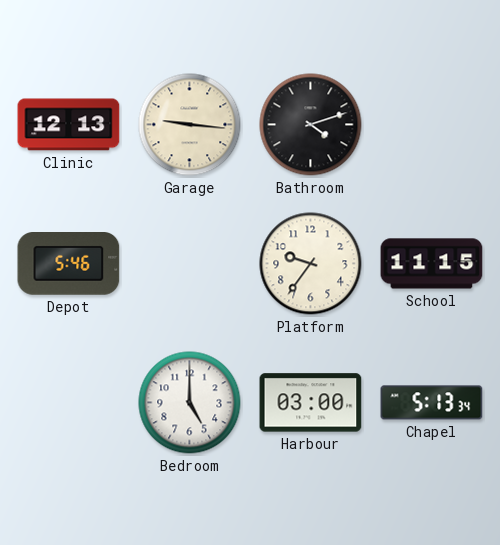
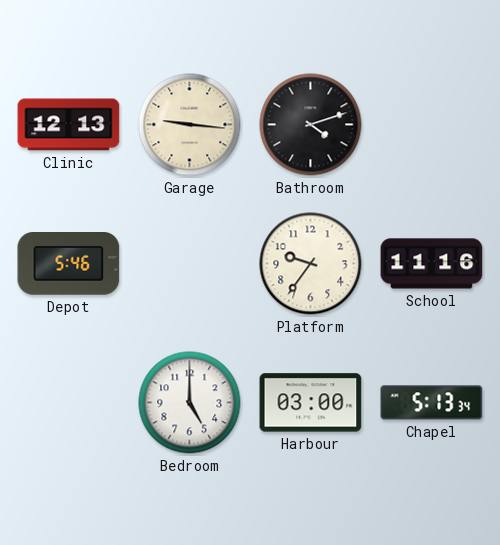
School: 11:15 -> 11:16 (432, 264)
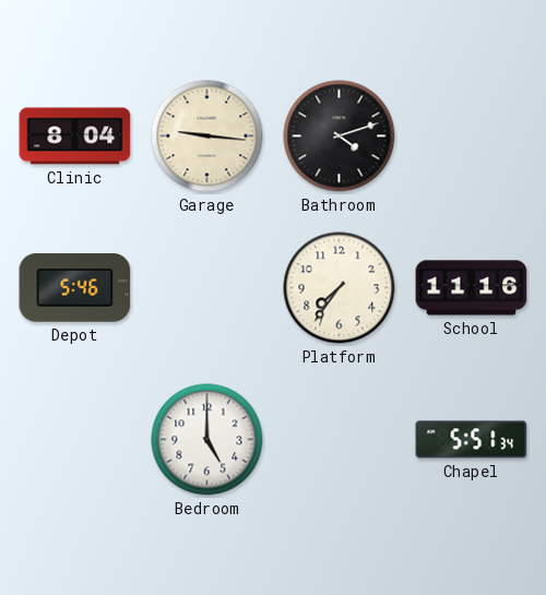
Clinic: 12:13 -> 8:04 (75, 136)
Platform: 9:36 -> 7:36 (340, 288)
Harbour: 03:00 -> none (311, 403)
Chapel: 5:13 -> 5:51 (472, 440)
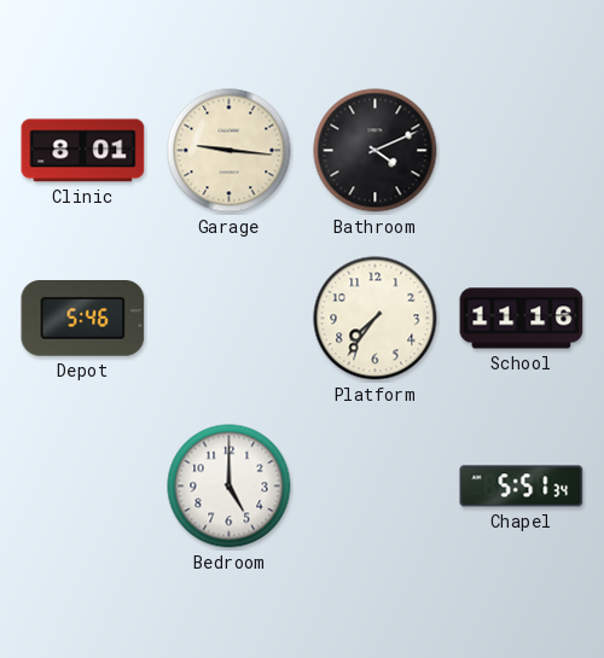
Clinic: 8:04 -> 8:01 (83, 151)
Bathroom: 4:12 -> 4:11 (376, 151)
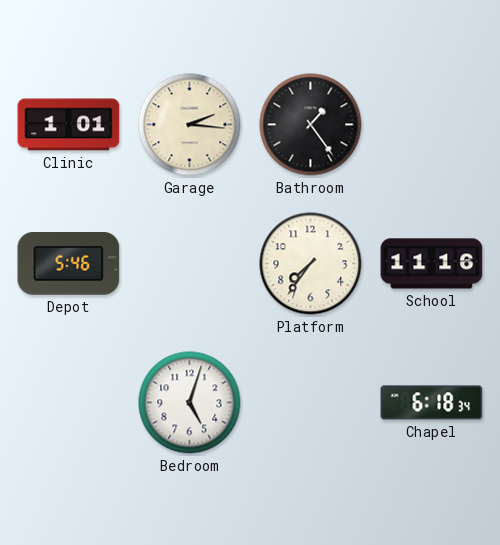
Clinic: 8:01 -> 1:01 (69, 125)
Garage: 9:16 -> 2:16 (190, 125)
Bathroom: 4:11 -> 1:24 (311, 125)
Bedroom: 5:00 -> 5:03 (190, 403)
Chapel: 5:51 -> 6:18 (432, 403)
